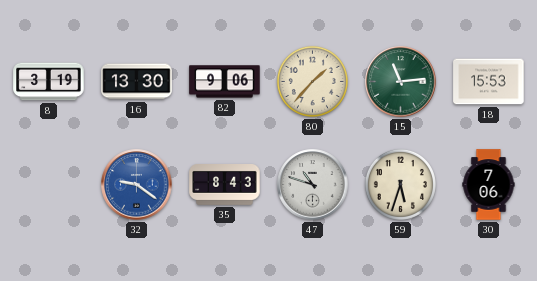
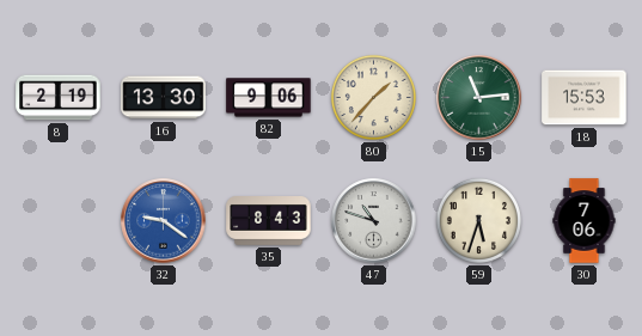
8: 3:19 -> 2:19 (59, 98)
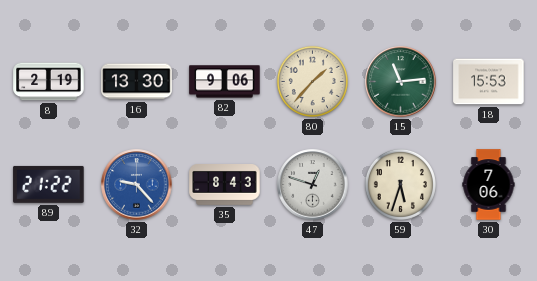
89: none -> 21:22 (49, 184)
32: 9:21 -> 9:23 (137, 185)
47: 10:48 -> 12:48 (313, 185)
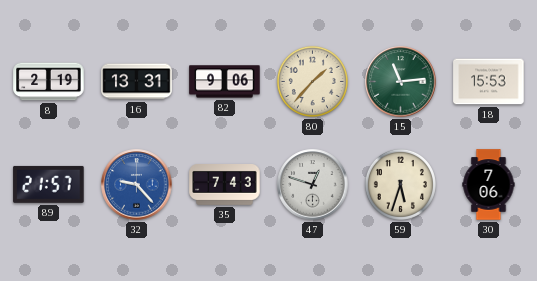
16: 13:30 -> 13:31 (137, 82)
89: 21:22 -> 21:57 (49, 184)
35: 8:43 -> 7:43 (225, 185)
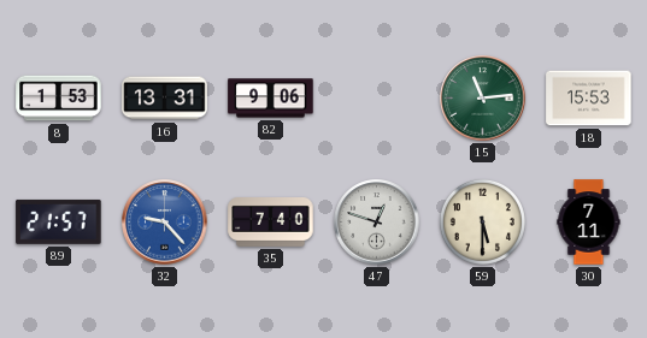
8: 2:19 -> 1:53 (59, 99)
80: 1:37 -> none (312, 81)
35: 7:43 -> 7:40 (271, 223)
59: 5:33 -> 5:30 (482, 221)
30: 7:06 -> 7:11 (589, 223)
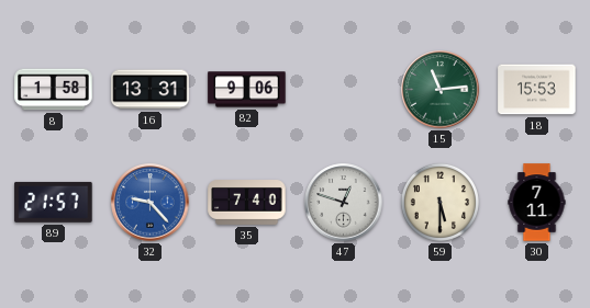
8: 1:53 -> 1:58 (54, 90)
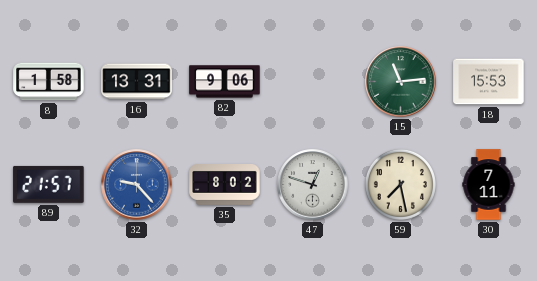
35: 7:40 -> 8:02 (225, 185)
59: 5:30 -> 7:28 (400, 184)
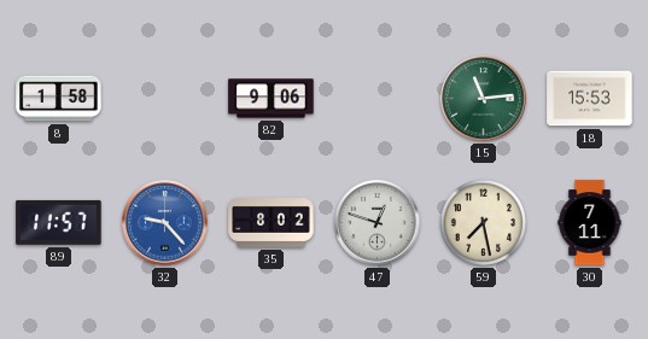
16: 13:31 -> none (137, 82)
89: 21:57 -> 11:57 (59, 222)
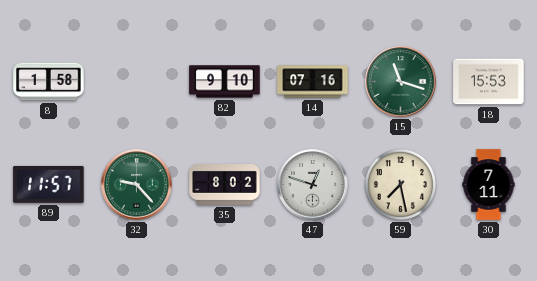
82: 9:06 -> 9:10 (225, 82)
14: none -> 07:16 (313, 82)
15: 11:14 -> 11:18 (401, 82)
32 dial: blue -> green (137, 185)
